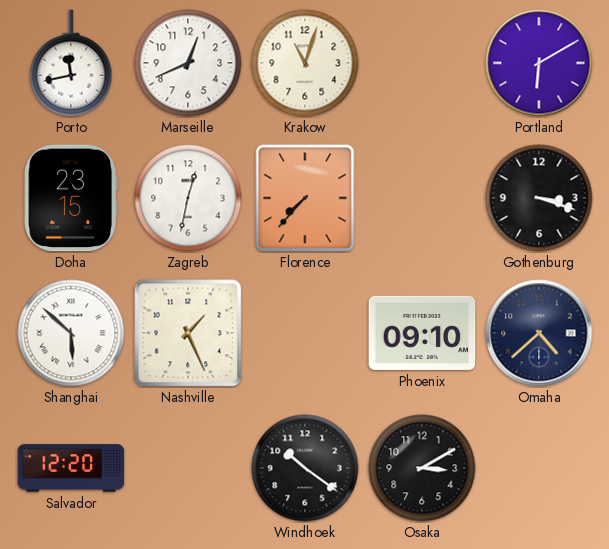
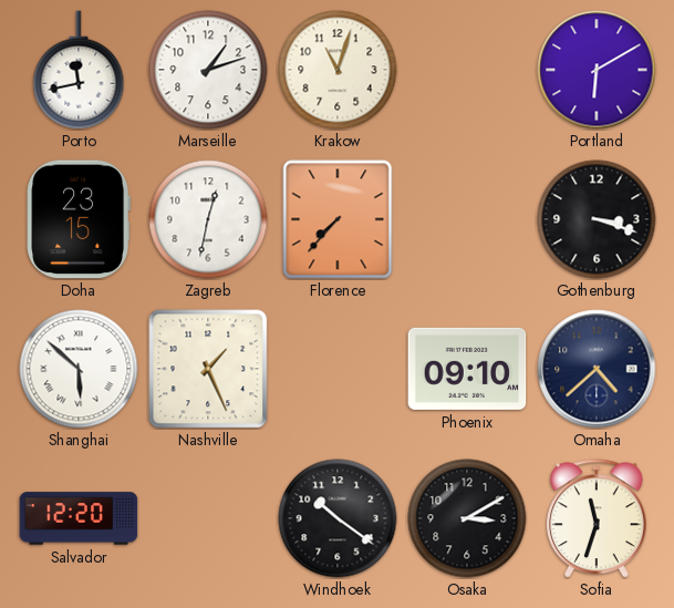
Marseille: 12:41 -> 1:12 (208, 70)
Sofia: none -> 11:33 (597, 518)
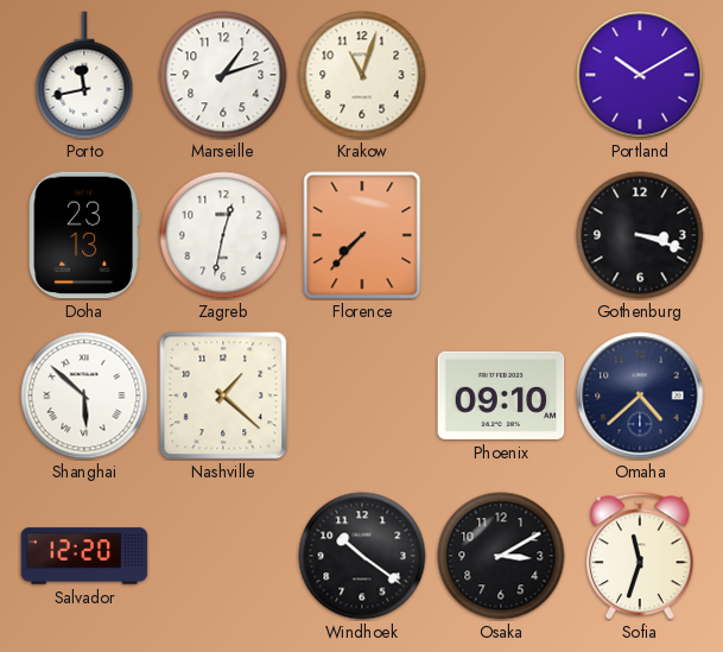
Portland: 6:10 -> 10:10 (640, 75)
Doha: 23:15 -> 23:13 (83, 235)
Nashville: 1:26 -> 1:22 (223, 395)
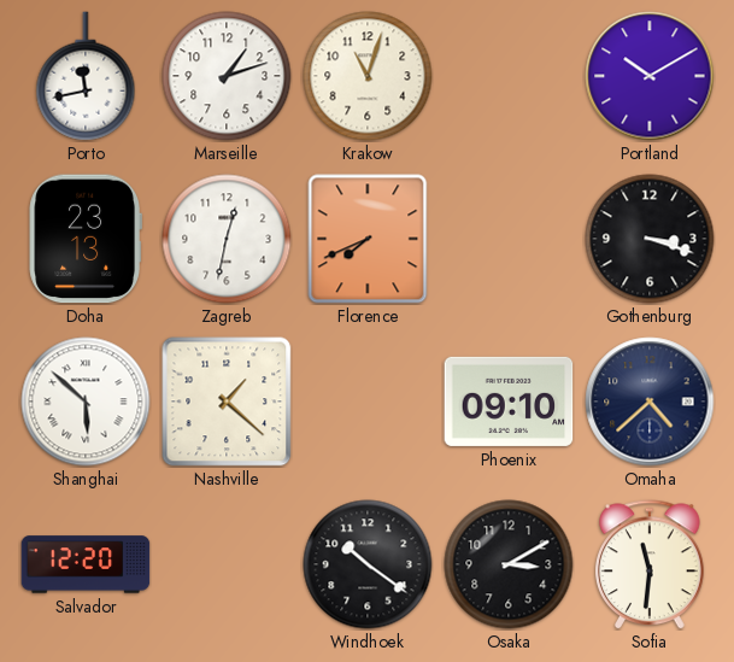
Florence: 7:37 -> 7:41 (368, 239)
Sofia: 11:33 -> 11:31 (650, 564)
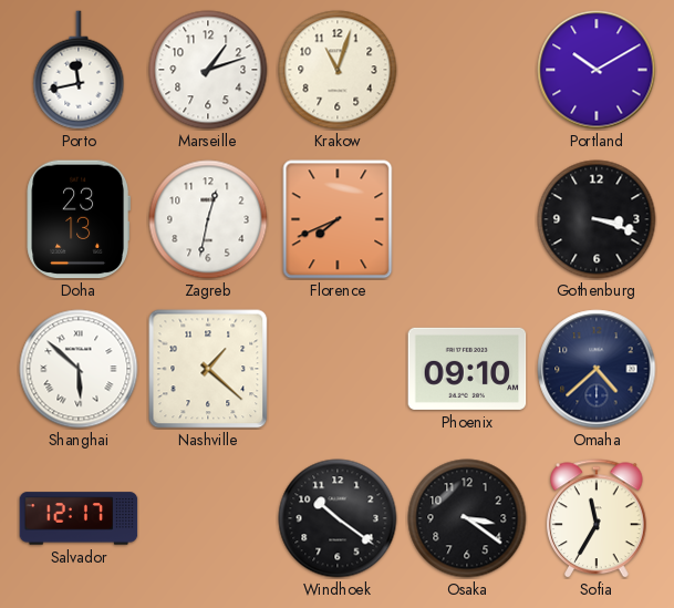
Salvador: 12:20 -> 12:17 (79, 518)
Osaka: 3:10 -> 3:21 (467, 518)
Sofia: 11:31 -> 11:35 (597, 518)
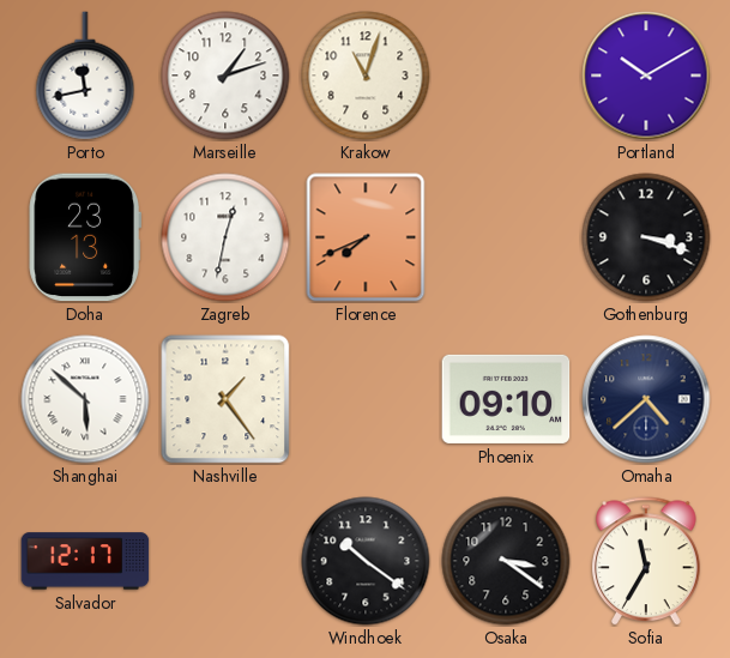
Nashville: 1:22 -> 1:24 (225, 399)
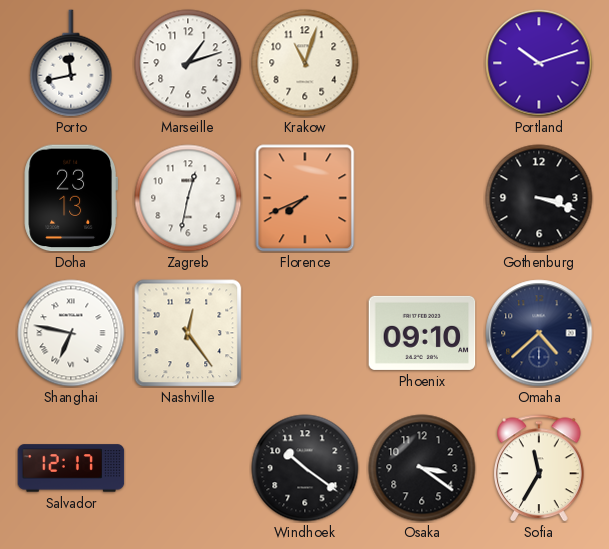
Portland: 10:10 -> 10:12 (539, 63)
Shanghai: 5:52 -> 6:47 (71, 333)
Nashville: 1:24 -> 12:24 (188, 333)
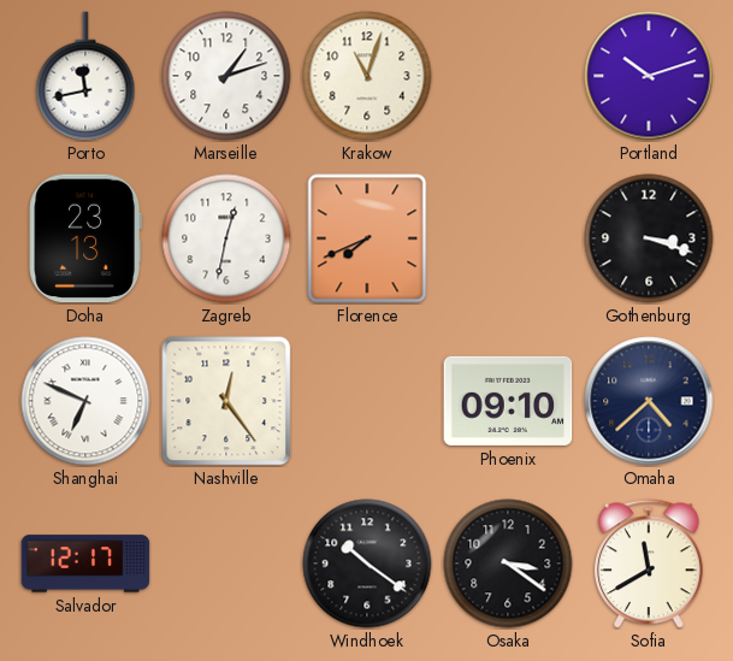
Shanghai: 6:47 -> 6:49 (85, 401)
Sofia: 11:35 -> 11:40 (649, 563)
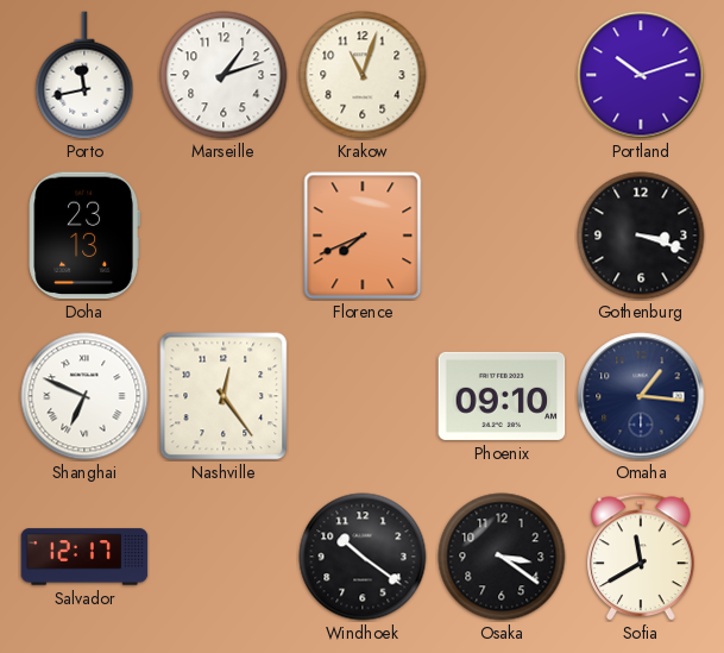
Zagreb: 12:32 -> none (226, 238)
Omaha: 4:38 -> 1:16 (641, 396)
